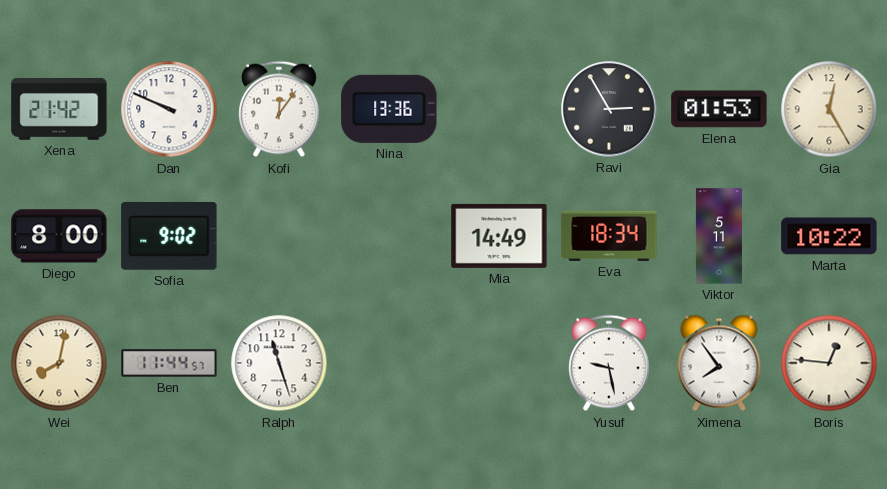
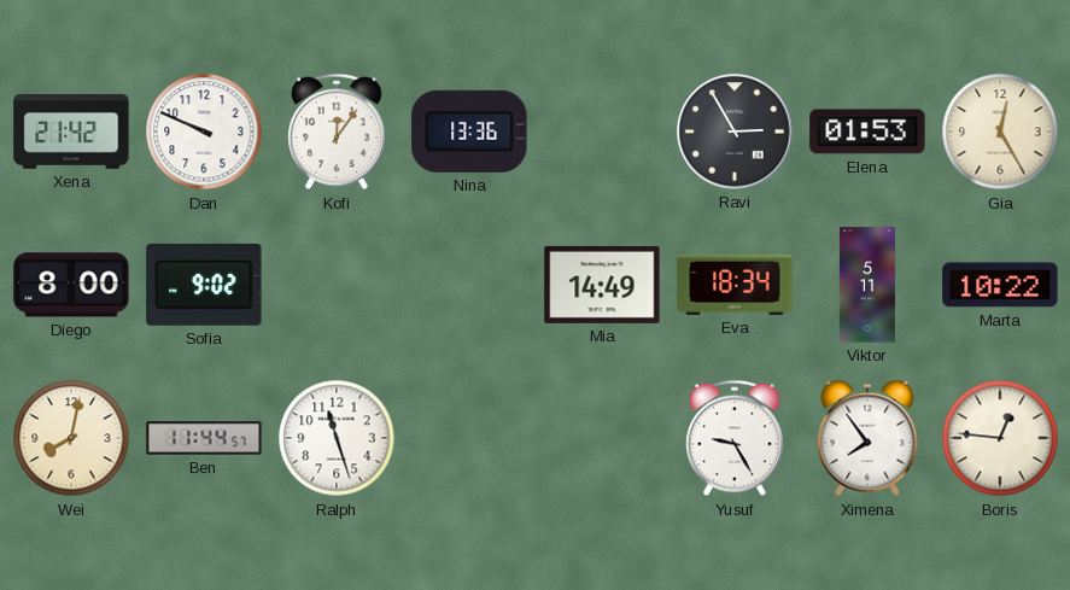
Yusuf: 9:28 -> 9:25 (735, 438)
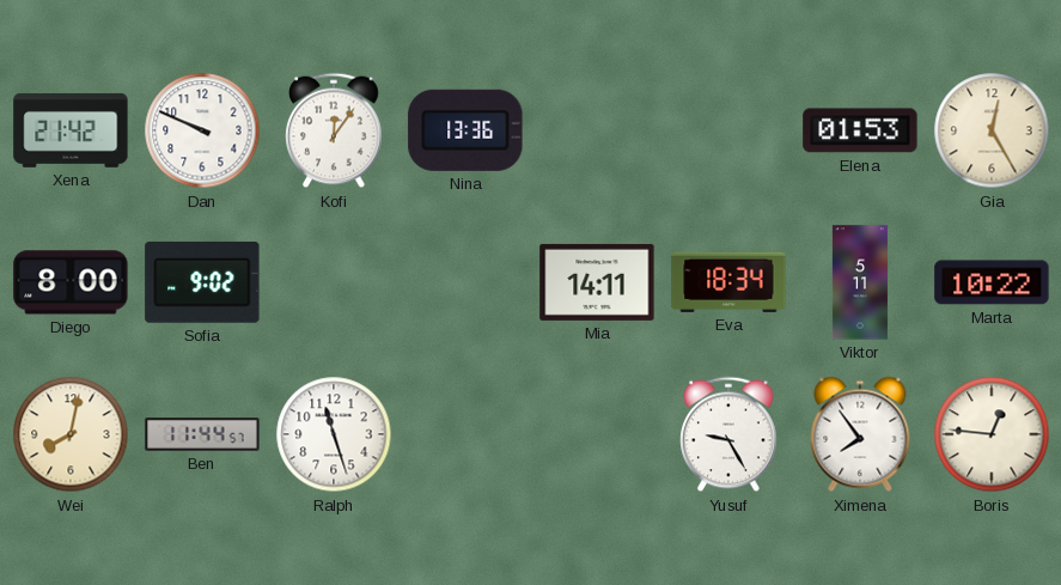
Ravi: 2:55 -> none (735, 132)
Mia: 14:49 -> 14:11 (597, 282)
